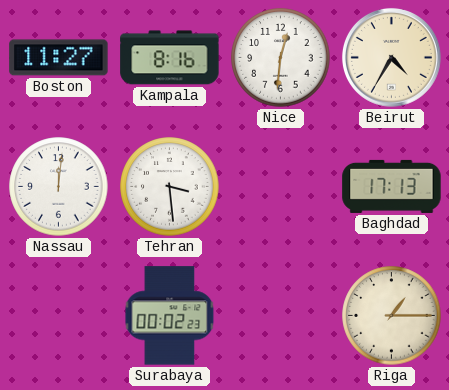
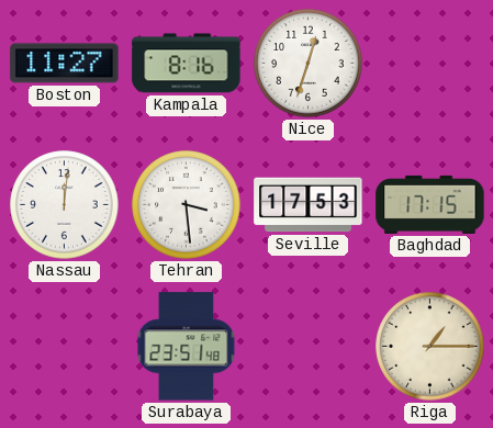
Nice: 12:31 -> 12:33 (309, 64)
Beirut: 4:35 -> none (391, 57)
Seville: none -> 17:53 (309, 205)
Baghdad: 17:13 -> 17:15 (430, 204)
Surabaya: 00:02 -> 23:51 (187, 347)
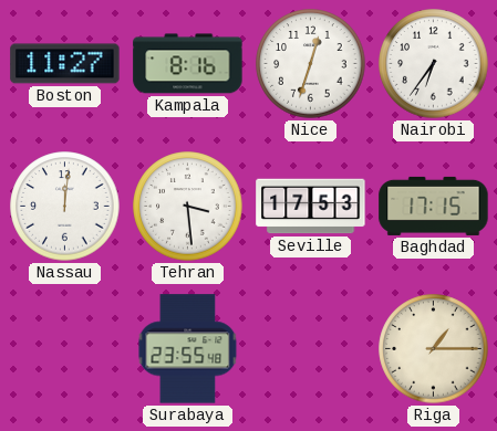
Nairobi: none -> 6:36 (434, 64)
Surabaya: 23:51 -> 23:55 (188, 349)
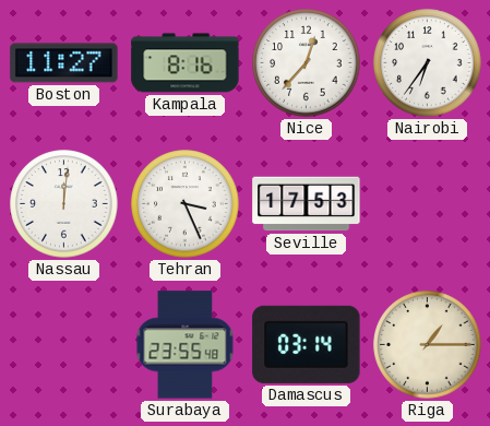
Nice: 12:33 -> 12:37 (307, 63)
Tehran: 3:29 -> 3:26 (186, 204)
Baghdad: 17:15 -> none (434, 206)
Damascus: none -> 03:14 (307, 344)
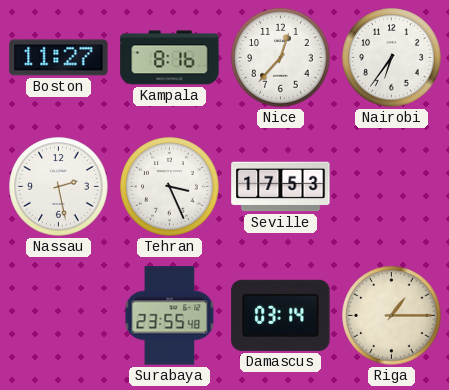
Nassau: 12:01 -> 2:28 (59, 187)
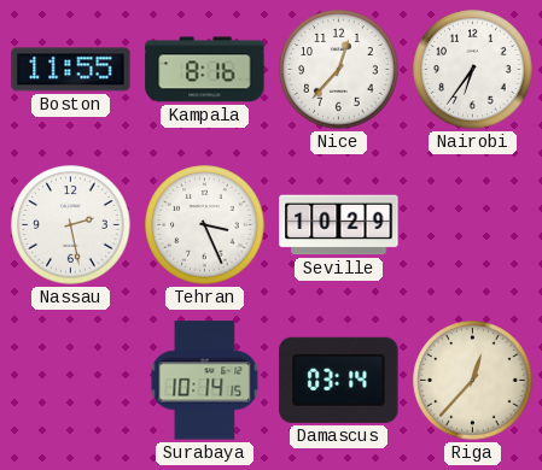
Boston: 11:27 -> 11:55 (71, 70)
Seville: 17:53 -> 10:29 (339, 225)
Surabaya: 23:55 -> 10:14 (205, 381)
Riga: 1:15 -> 12:37 (473, 381)
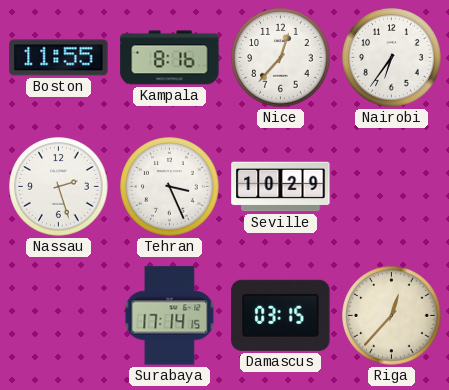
Nassau: 2:28 -> 2:27 (59, 187)
Surabaya: 10:14 -> 17:14 (170, 316)
Damascus: 03:14 -> 03:15 (281, 315)
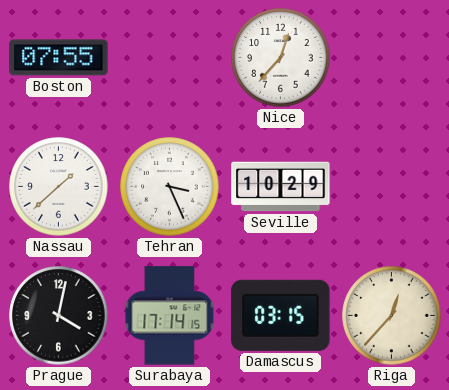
Boston: 11:55 -> 07:55 (59, 58)
Kampala: 8:16 -> none (170, 58)
Nairobi: 6:36 -> none (392, 58)
Nassau: 2:27 -> 1:38 (59, 187)
Prague: none -> 4:02 (59, 316)
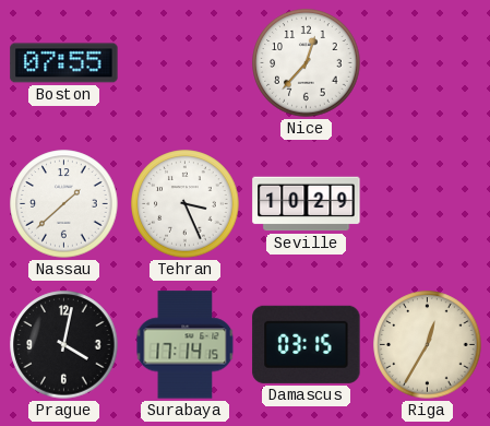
Riga: 12:37 -> 12:35 (428, 345)
